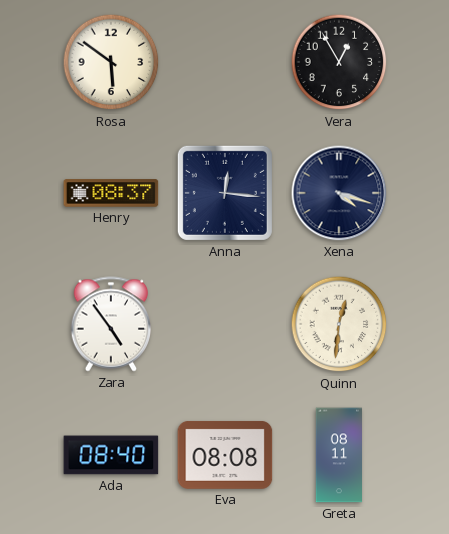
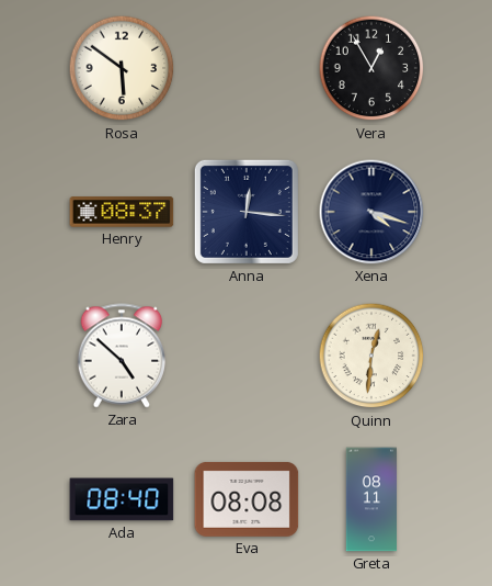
Zara: 4:54 -> 4:52 (122, 356)
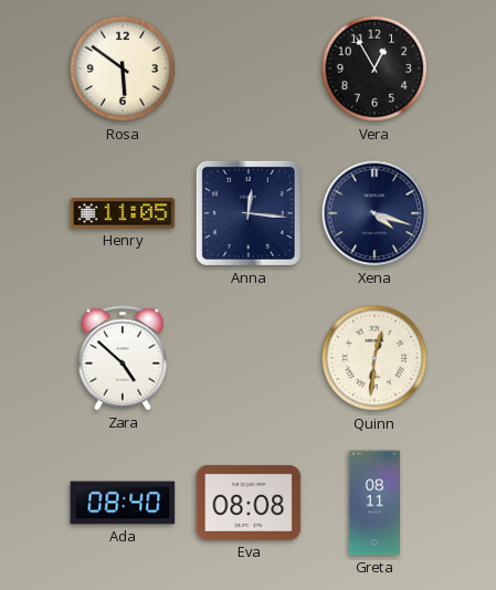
Henry: 08:37 -> 11:05 (123, 213)
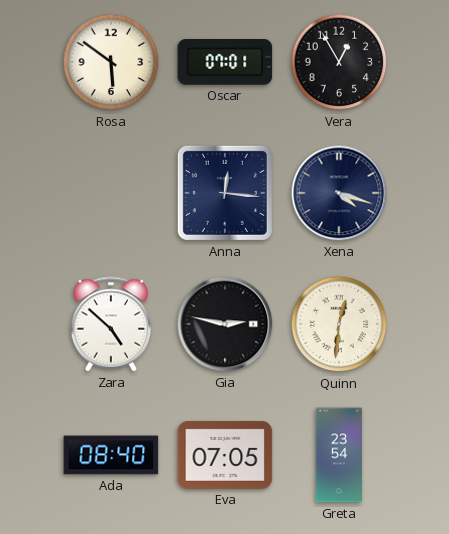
Oscar: none -> 07:01 (225, 63)
Henry: 11:05 -> none (123, 213)
Gia: none -> 2:47 (225, 324)
Eva: 08:08 -> 07:05 (225, 455)
Greta: 08:11 -> 23:54 (339, 455)
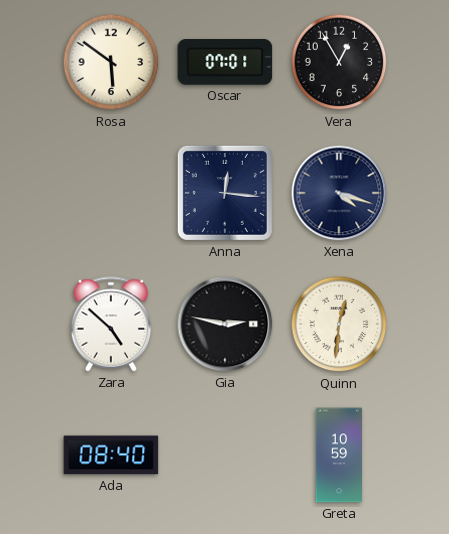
Eva: 07:05 -> none (225, 455)
Greta: 23:54 -> 10:59 (339, 455)
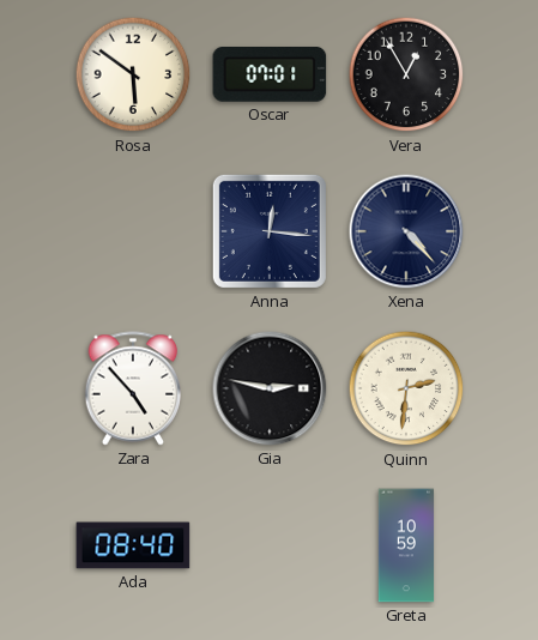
Xena: 4:18 -> 4:23 (406, 231)
Zara: 4:52 -> 4:53 (133, 388)
Quinn: 12:31 -> 2:31 (406, 388)
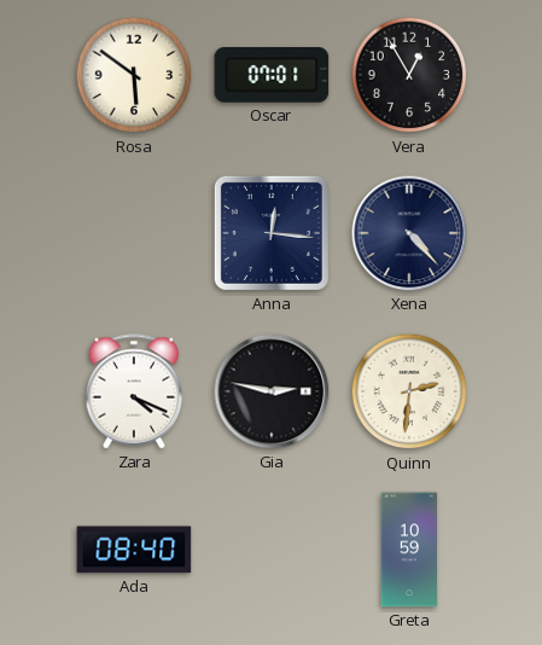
Zara: 4:53 -> 4:19 (134, 391)
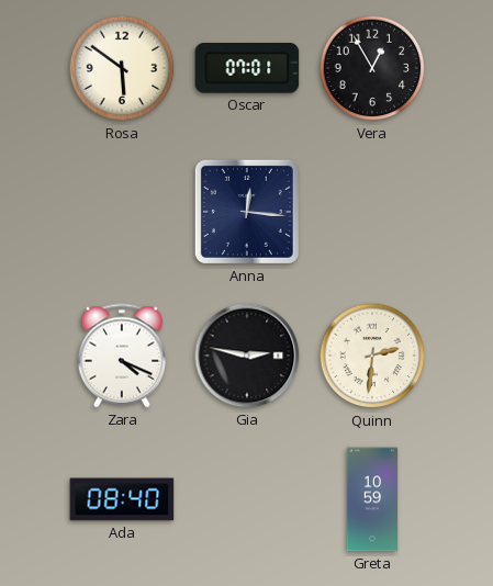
Xena: 4:23 -> none (409, 233)
